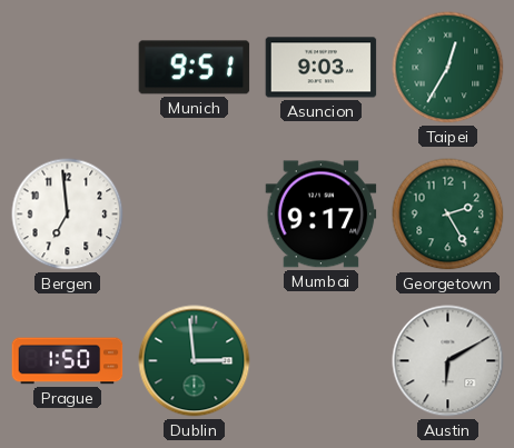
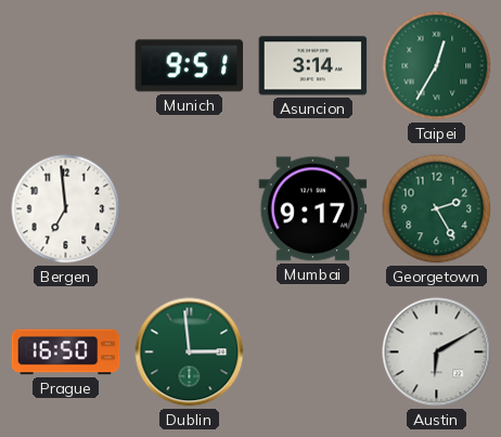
Asuncion: 9:03 -> 3:14 (313, 66)
Prague: 1:50 -> 16:50 (66, 352)
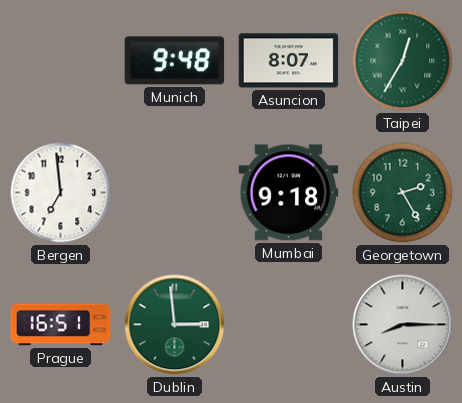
Munich: 9:51 -> 9:48 (175, 61)
Asuncion: 3:14 -> 8:07 (289, 61)
Mumbai: 9:17 -> 9:18 (289, 193)
Prague: 16:50 -> 16:51 (61, 325)
Austin: 6:10 -> 8:15 (403, 325)
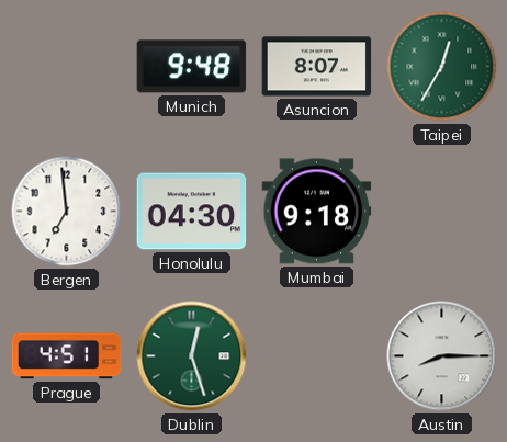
Honolulu: none -> 04:30 (192, 212)
Georgetown: 2:25 -> none (403, 193)
Prague: 16:51 -> 4:51 (67, 356)
Dublin: 2:59 -> 12:27 (192, 356)
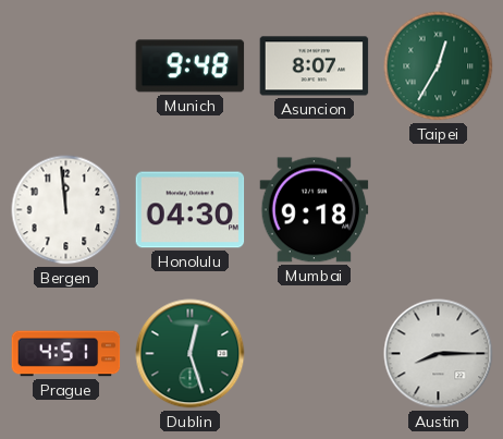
Bergen: 6:59 -> 11:59 (66, 210)
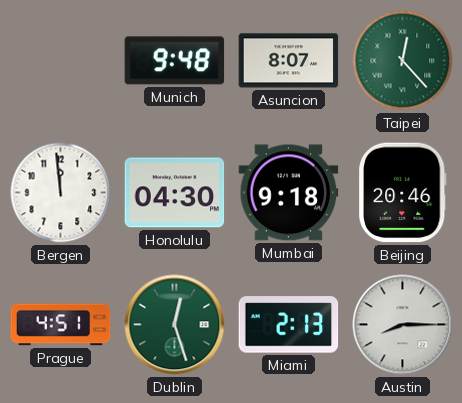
Taipei: 12:35 -> 12:23 (403, 61)
Beijing: none -> 20:46 (403, 193)
Miami: none -> 2:13 (289, 325)
